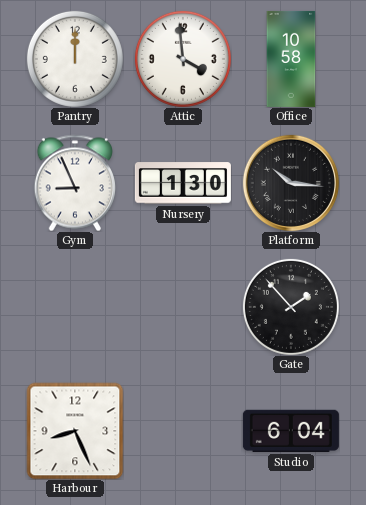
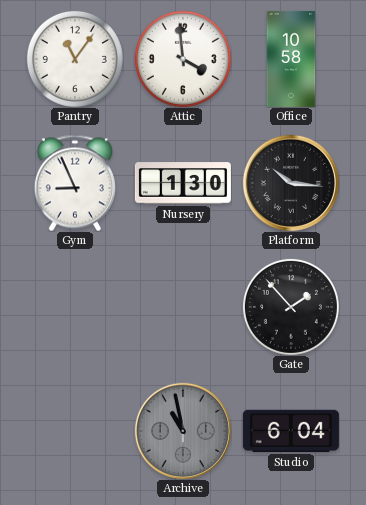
Pantry: 12:00 -> 11:06 (75, 59)
Harbour: 8:26 -> none (75, 431)
Archive: none -> 10:58 (183, 431)
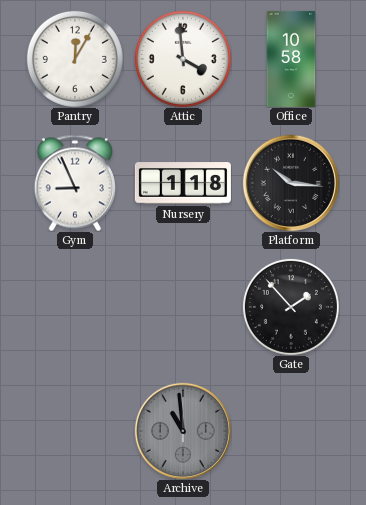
Pantry: 11:06 -> 12:05 (75, 59)
Nursery: 1:30 -> 1:18 (183, 183)
Archive: 10:58 -> 10:59 (183, 431)
Studio: 6:04 -> none (291, 431)
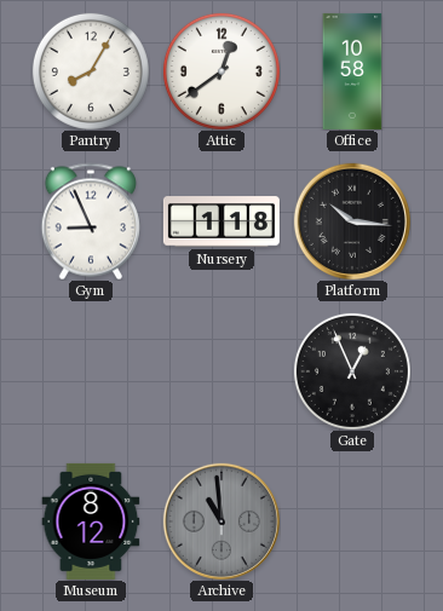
Pantry: 12:05 -> 8:05 (91, 71)
Attic: 3:59 -> 12:39 (221, 71)
Gate: 1:53 -> 12:56 (352, 371)
Museum: none -> 8:12 (91, 521)
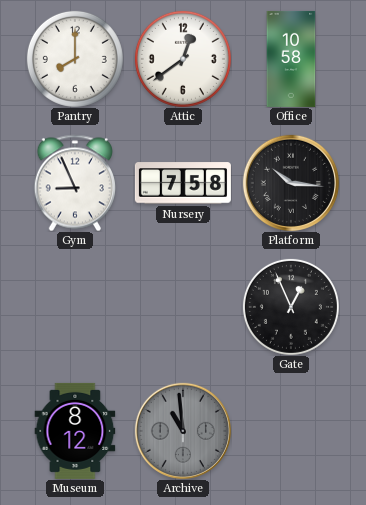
Pantry: 8:05 -> 8:00 (75, 59)
Nursery: 1:18 -> 7:58 (183, 183)
